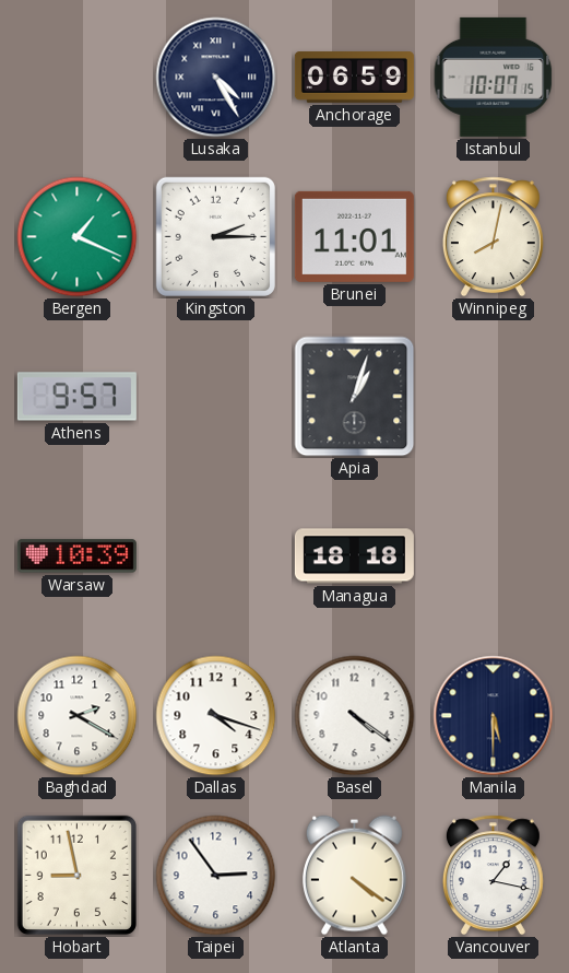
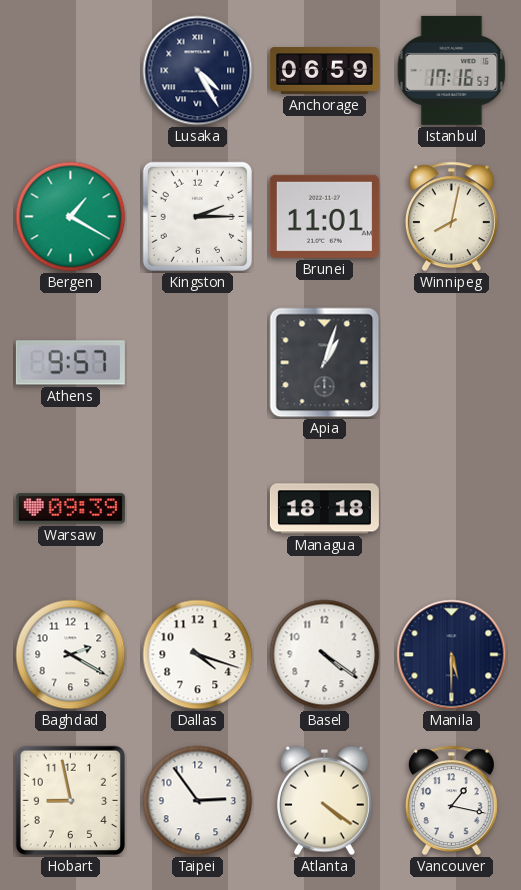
Istanbul: 10:07 -> 17:16 (452, 70)
Bergen: 1:19 -> 1:20 (71, 217)
Warsaw: 10:39 -> 09:39 (70, 509)
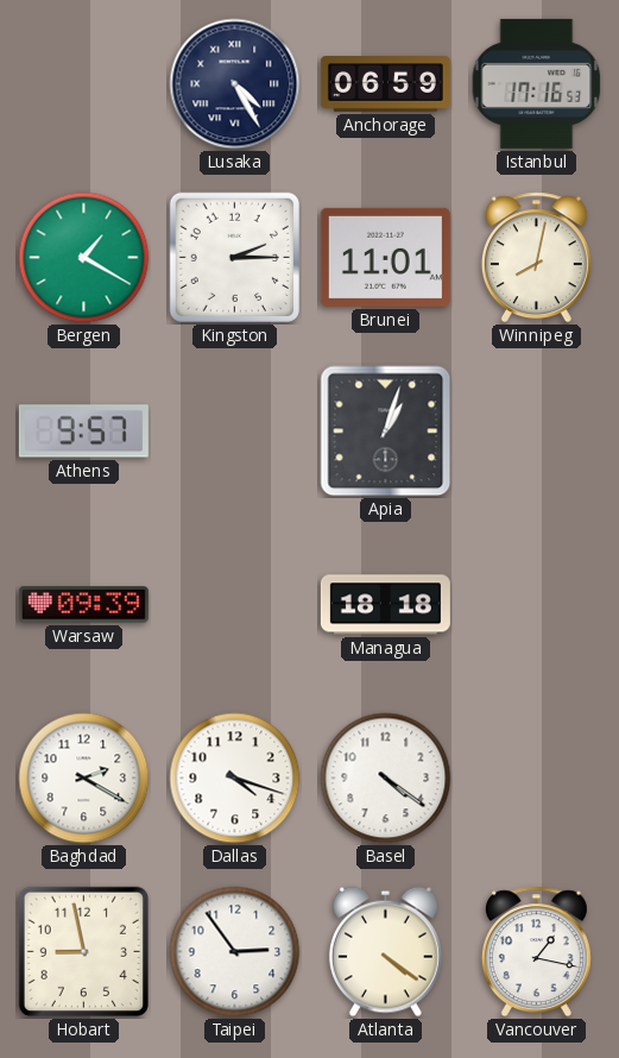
Manila: 5:30 -> none (452, 655)
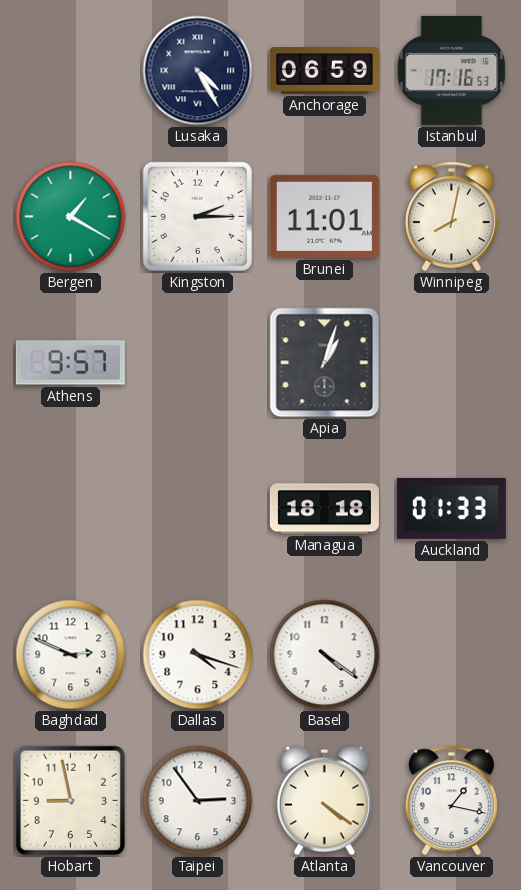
Warsaw: 09:39 -> none (83, 605)
Auckland: none -> 01:33 (451, 508)
Baghdad: 2:20 -> 2:49 (71, 655)
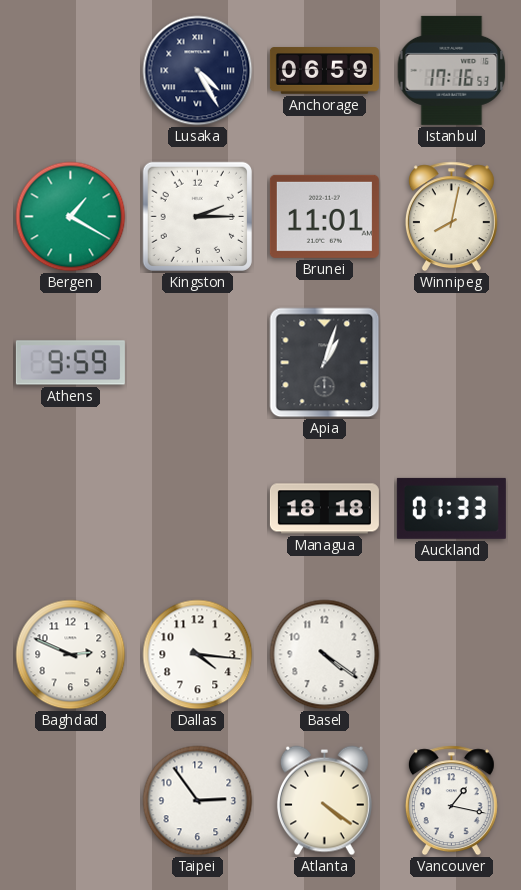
Athens: 9:57 -> 9:59 (70, 363)
Dallas: 4:18 -> 4:16 (198, 655)
Hobart: 8:58 -> none (70, 800)
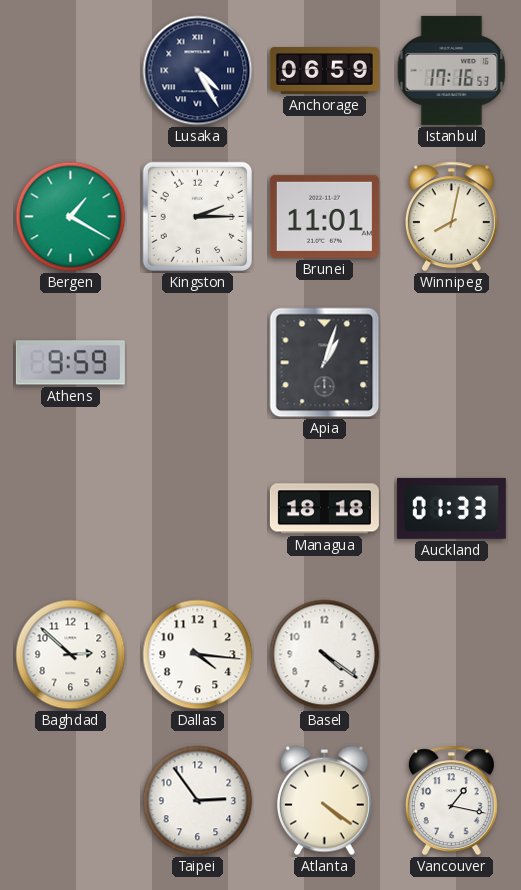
Baghdad: 2:49 -> 2:52 (71, 655)
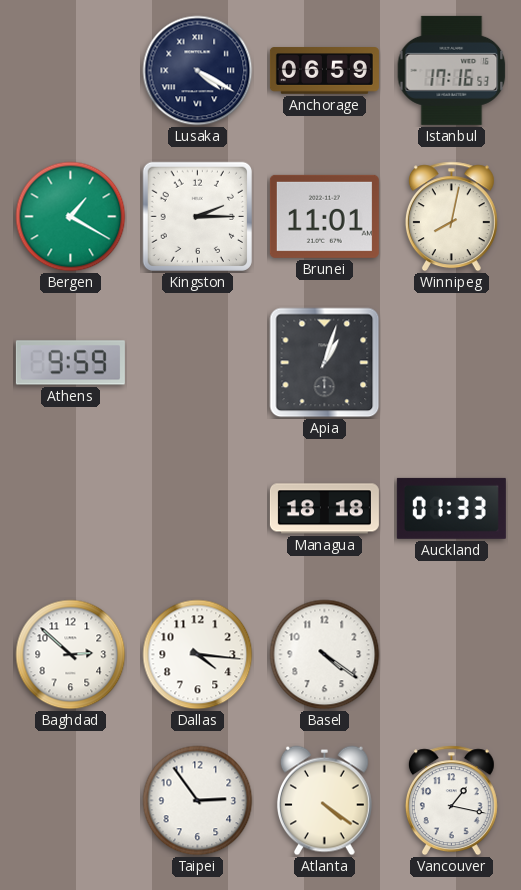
Lusaka: 4:25 -> 4:20 (198, 71)
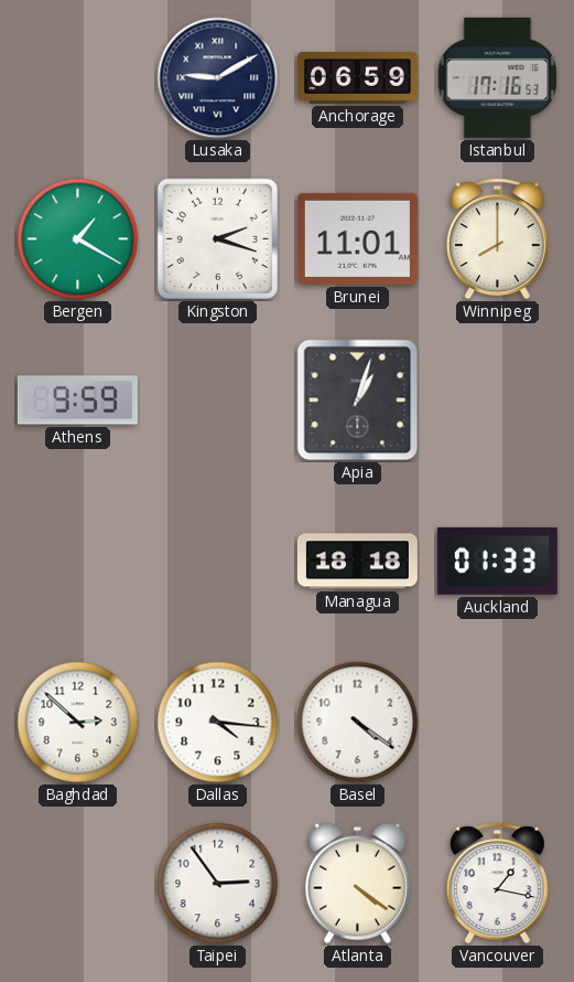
Lusaka: 4:20 -> 9:10 (218, 78)
Kingston: 2:15 -> 2:18 (217, 238)
Winnipeg: 8:02 -> 8:00 (497, 239)
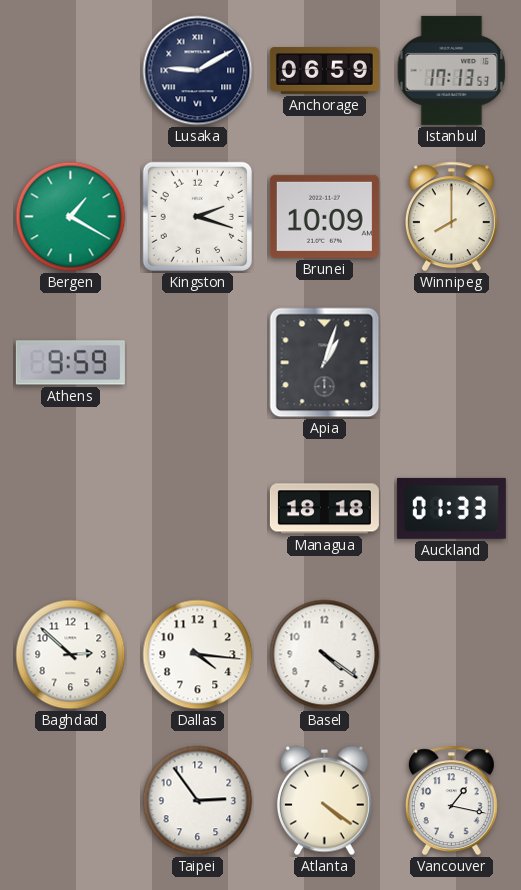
Istanbul: 17:16 -> 17:13 (452, 70)
Brunei: 11:01 -> 10:09 (324, 216)
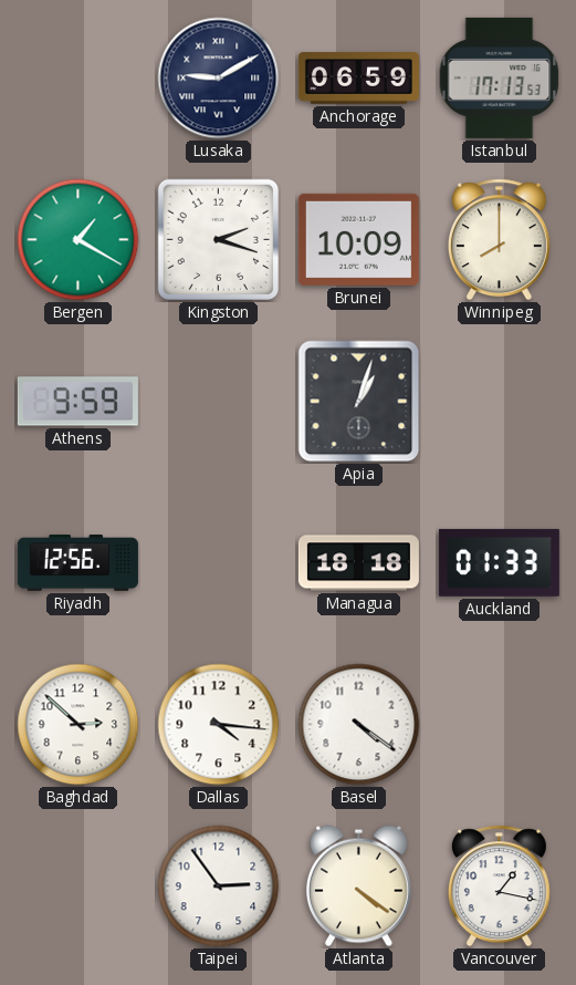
Riyadh: none -> 12:56 (77, 563)
